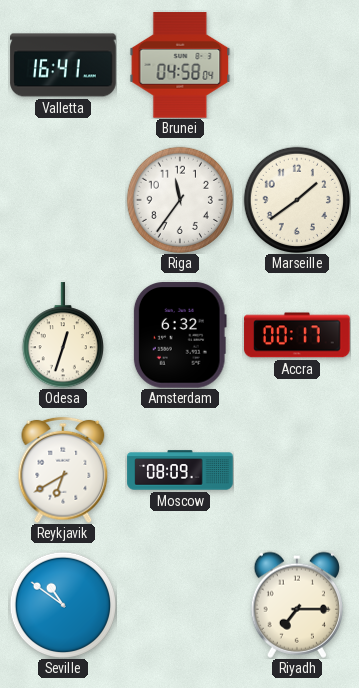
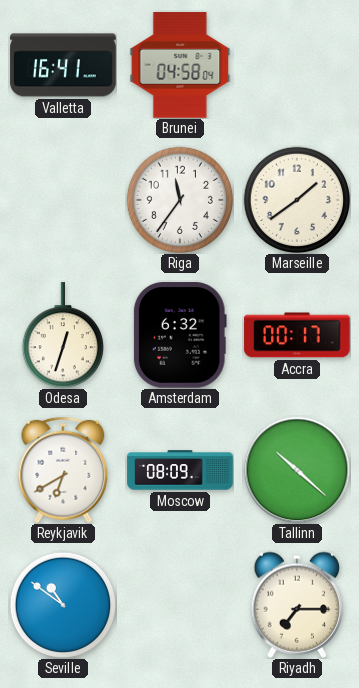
Tallinn: none -> 10:22 (297, 470)
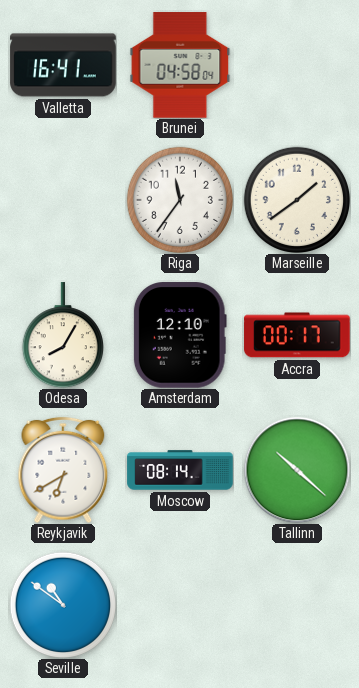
Odesa: 12:33 -> 8:05 (63, 335)
Amsterdam: 6:32 -> 12:10 (180, 335)
Moscow: 08:09 -> 08:14 (180, 470)
Riyadh: 7:15 -> none (297, 605)
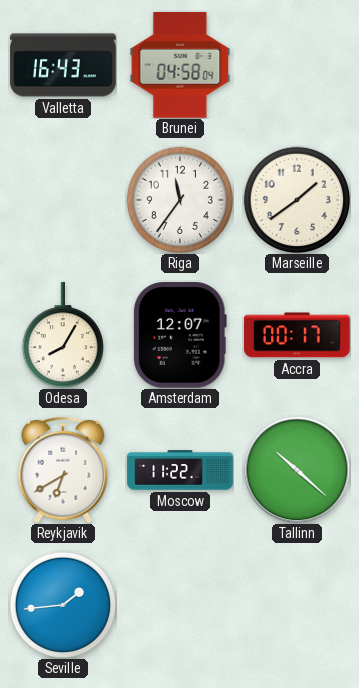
Valletta: 16:41 -> 16:43 (63, 65)
Amsterdam: 12:10 -> 12:07 (180, 335)
Moscow: 08:14 -> 11:22 (180, 470)
Seville: 10:51 -> 1:44 (62, 604)
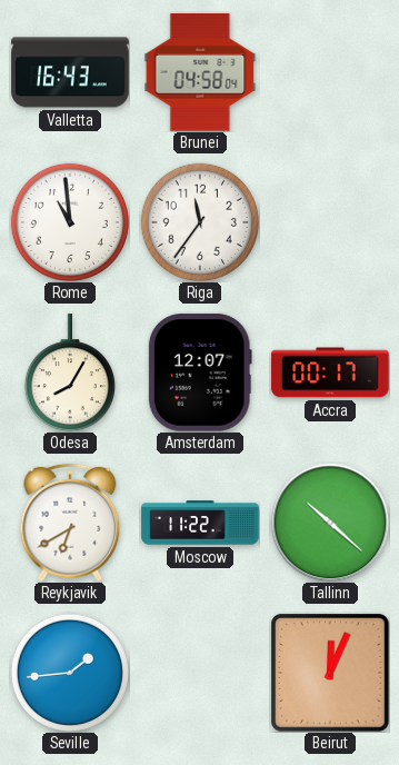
Rome: none -> 10:59 (69, 221)
Marseille: 1:39 -> none (296, 199)
Beirut: none -> 12:04 (331, 674)
